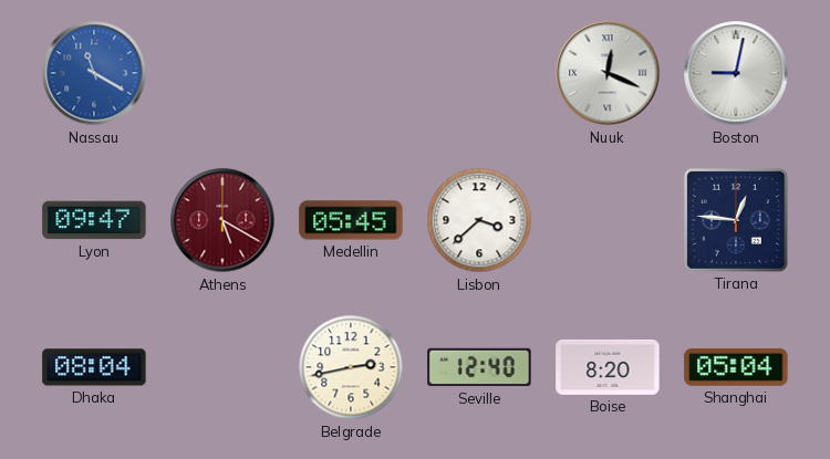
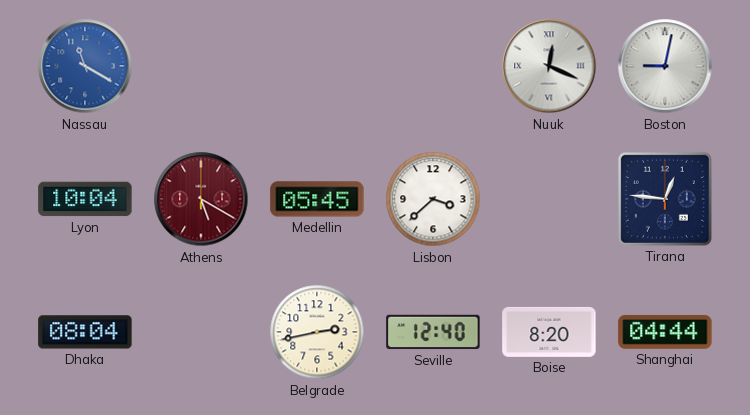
Lyon: 09:47 -> 10:04 (85, 199)
Shanghai: 05:04 -> 04:44 (665, 332)
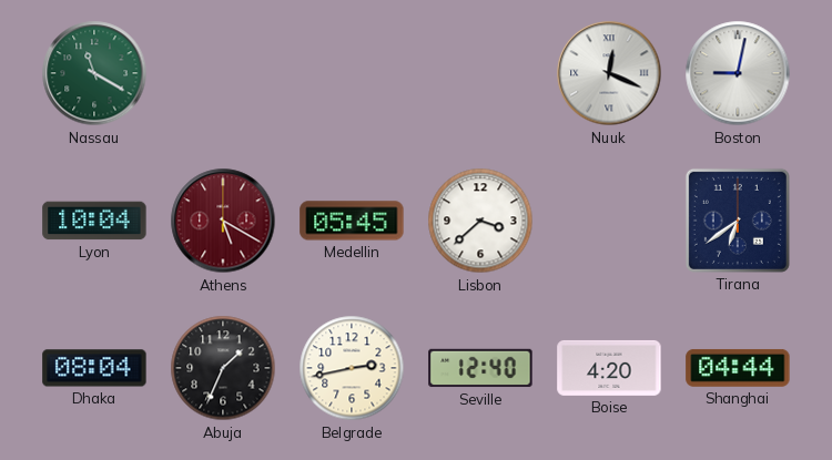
Nassau dial: blue -> green (94, 73)
Tirana: 12:46 -> 6:39 (738, 221)
Abuja: none -> 1:34 (223, 368)
Boise: 8:20 -> 4:20 (609, 368)
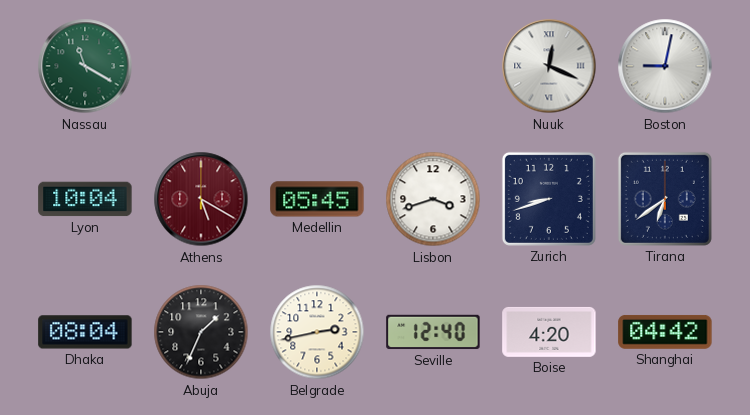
Lisbon: 3:38 -> 3:42 (433, 199)
Zurich: none -> 8:42 (549, 199)
Shanghai: 04:44 -> 04:42 (665, 332)
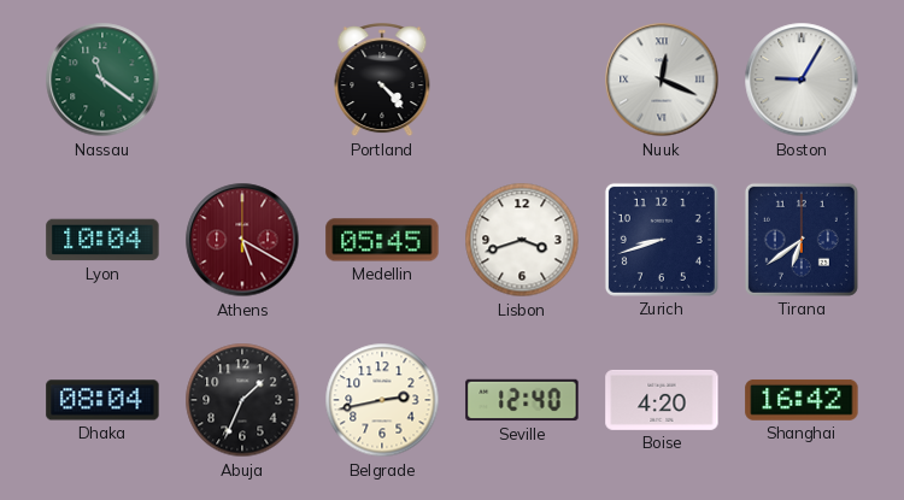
Nassau: 11:20 -> 11:21 (102, 80)
Portland: none -> 4:23 (382, 81)
Boston: 9:02 -> 9:05 (802, 80)
Shanghai: 04:42 -> 16:42 (802, 400)
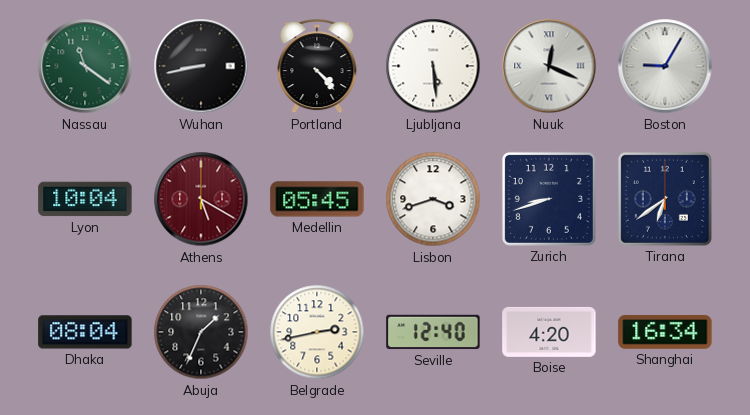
Wuhan: none -> 8:43 (201, 66)
Ljubljana: none -> 5:29 (433, 66)
Shanghai: 16:42 -> 16:34 (665, 332)
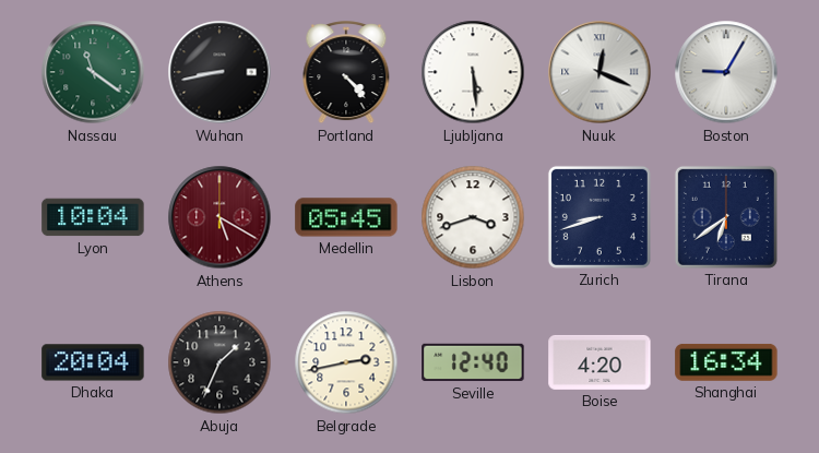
Dhaka: 08:04 -> 20:04 (93, 362)
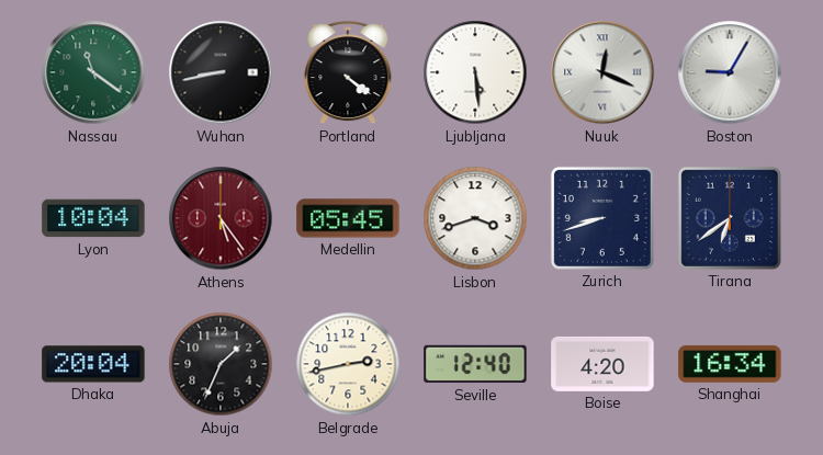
Portland: 4:23 -> 4:21 (348, 73)
Athens: 5:20 -> 5:24 (221, 218)
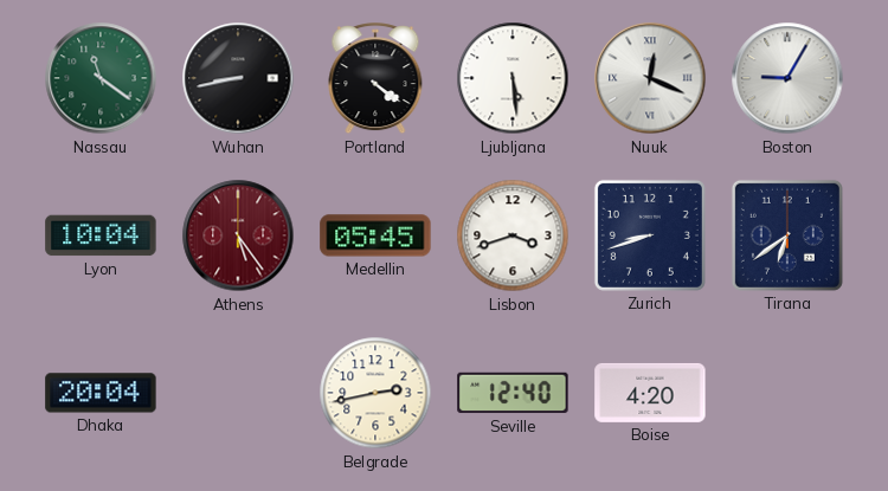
Abuja: 1:34 -> none (221, 364)
Shanghai: 16:34 -> none (730, 364)
